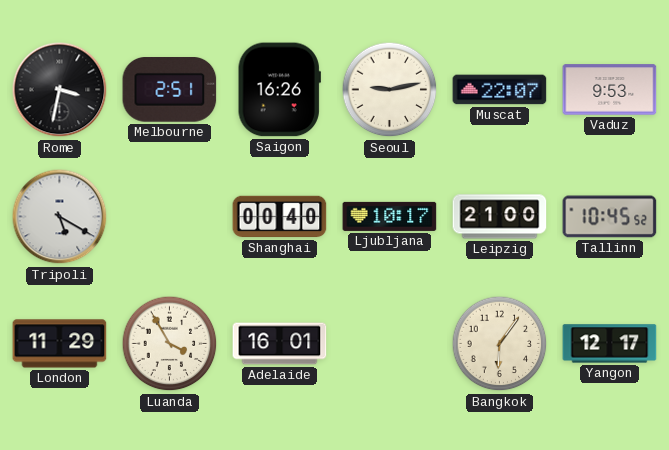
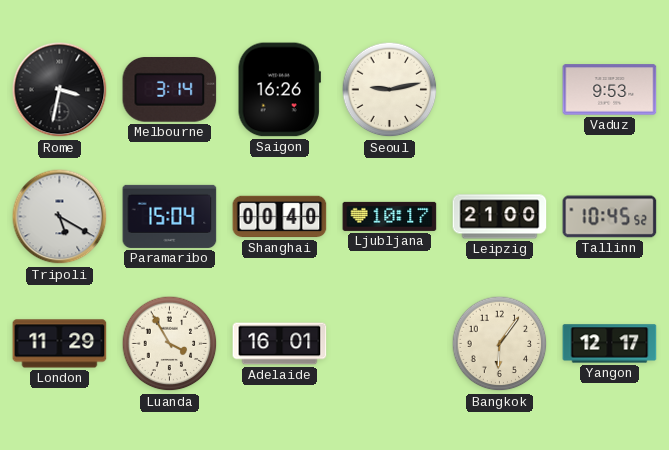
Melbourne: 2:51 -> 3:14 (170, 90)
Muscat: 22:07 -> none (500, 90)
Paramaribo: none -> 15:04 (170, 216)
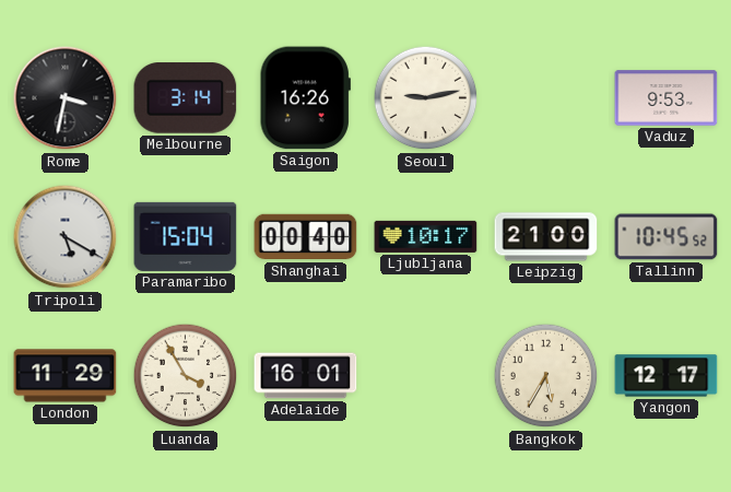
Bangkok: 6:06 -> 5:35 (546, 376)
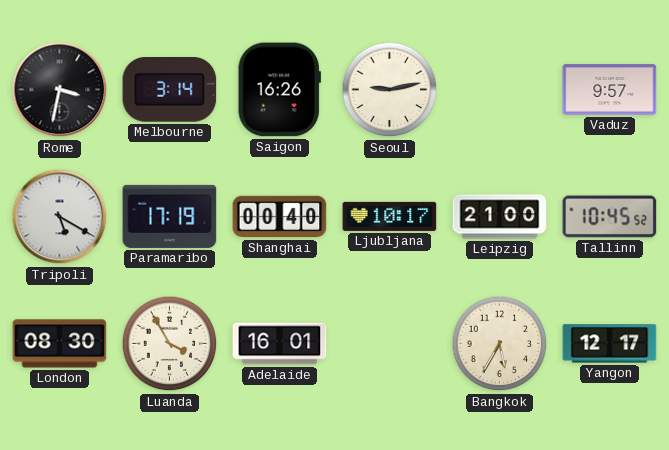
Vaduz: 9:53 -> 9:57 (610, 90)
Paramaribo: 15:04 -> 17:19 (170, 216)
London: 11:29 -> 08:30 (60, 344)
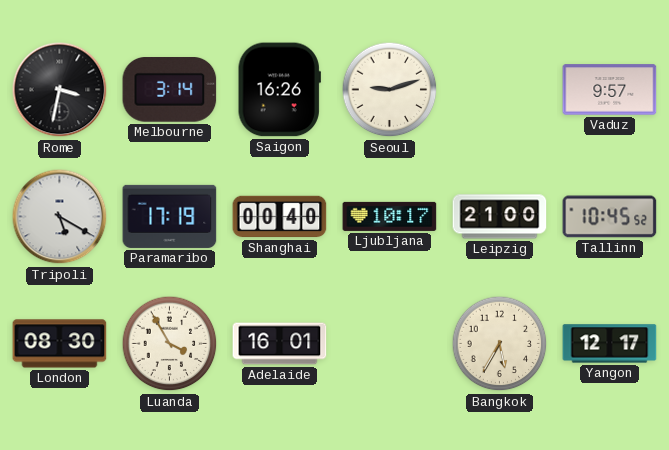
Seoul: 9:13 -> 9:12 (390, 90)
